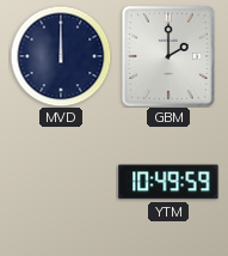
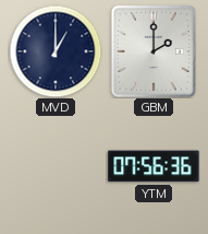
MVD: 12:00 -> 1:00 (56, 51)
YTM: 10:49 -> 07:56 (154, 166)
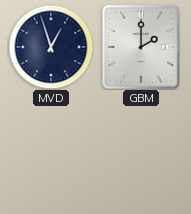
MVD: 1:00 -> 12:57 (51, 47)
YTM: 07:56 -> none (154, 166)
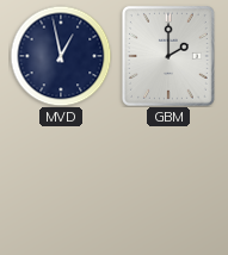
MVD: 12:57 -> 12:58 (61, 56)
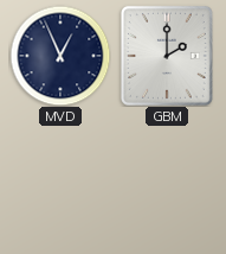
MVD: 12:58 -> 12:56 (60, 56)
